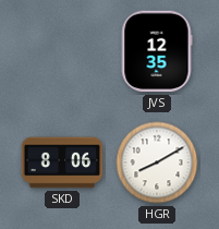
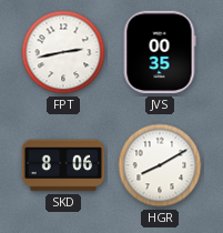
FPT: none -> 2:43 (63, 52)
JVS: 12:35 -> 00:35 (160, 52)
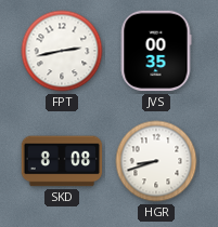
SKD: 8:06 -> 8:08 (62, 161)
HGR: 8:10 -> 8:42 (156, 161)
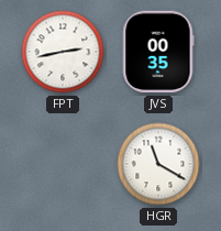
SKD: 8:08 -> none (62, 161)
HGR: 8:42 -> 11:20 (158, 164)
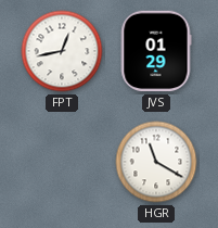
FPT: 2:43 -> 12:43 (62, 51)
JVS: 00:35 -> 01:29 (156, 51)
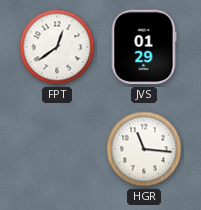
FPT: 12:43 -> 12:39 (57, 47)
HGR: 11:20 -> 11:16 (144, 149)
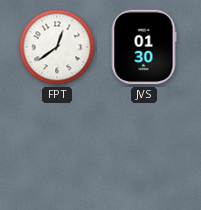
JVS: 01:29 -> 01:30 (144, 47)
HGR: 11:16 -> none (144, 149)
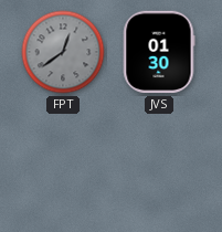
FPT dial: white -> grey (63, 52)
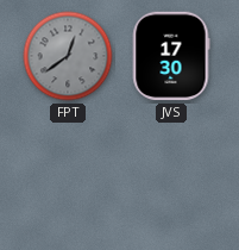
JVS: 01:30 -> 17:30 (171, 56)
